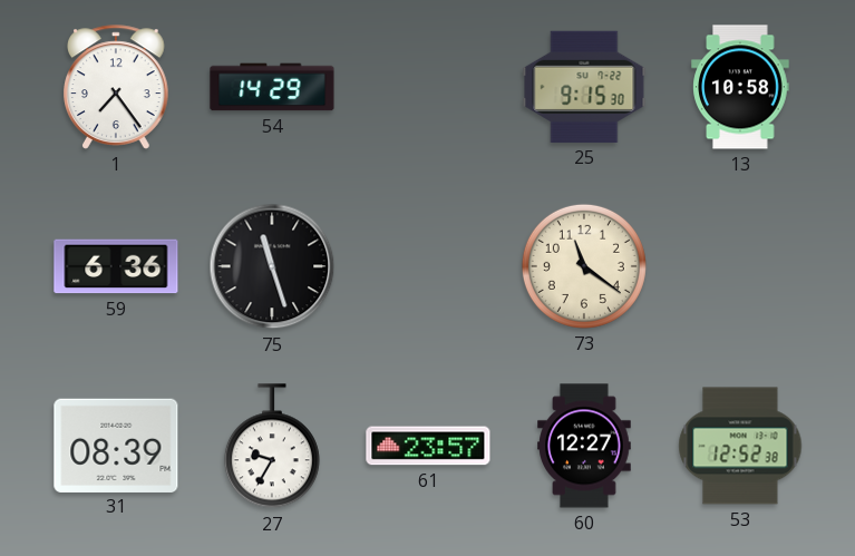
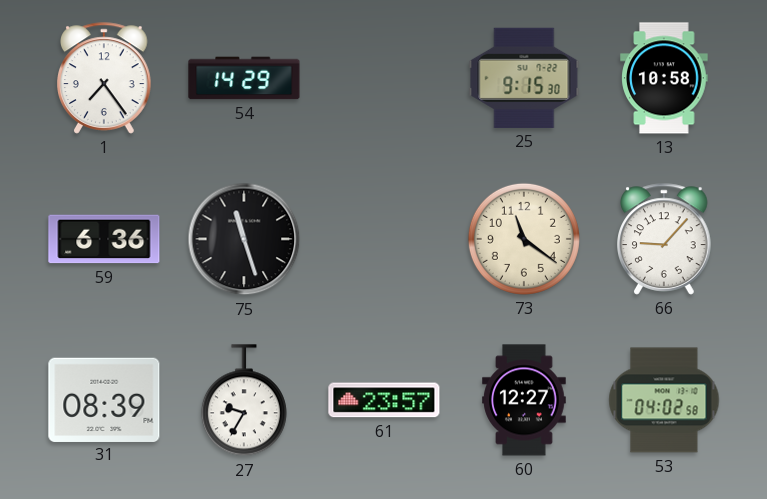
66: none -> 9:07 (664, 239)
53: 12:52 -> 04:02 (664, 400)
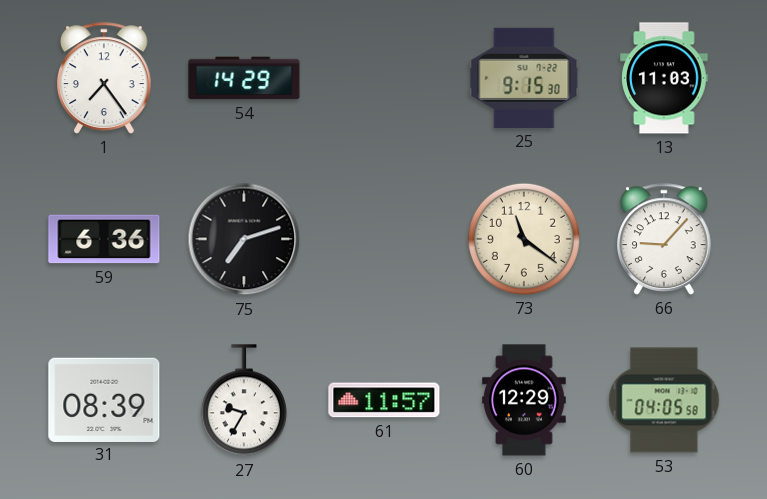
13: 10:58 -> 11:03 (664, 78)
75: 11:27 -> 7:12 (244, 239)
61: 23:57 -> 11:57 (384, 400)
60: 12:27 -> 12:29 (524, 400)
53: 04:02 -> 04:05 (664, 400)
